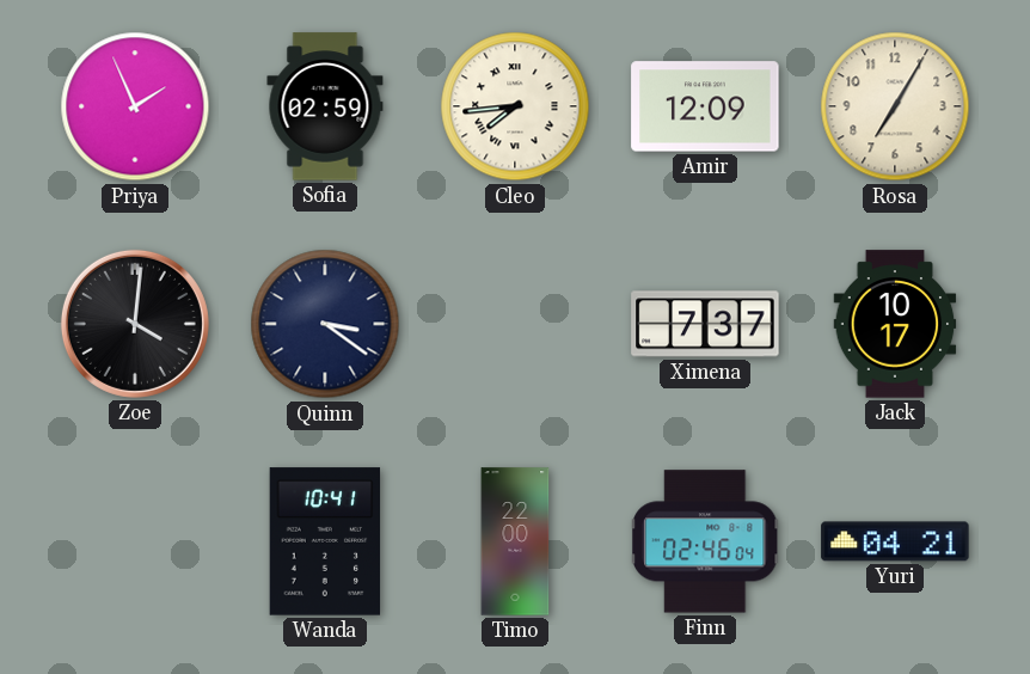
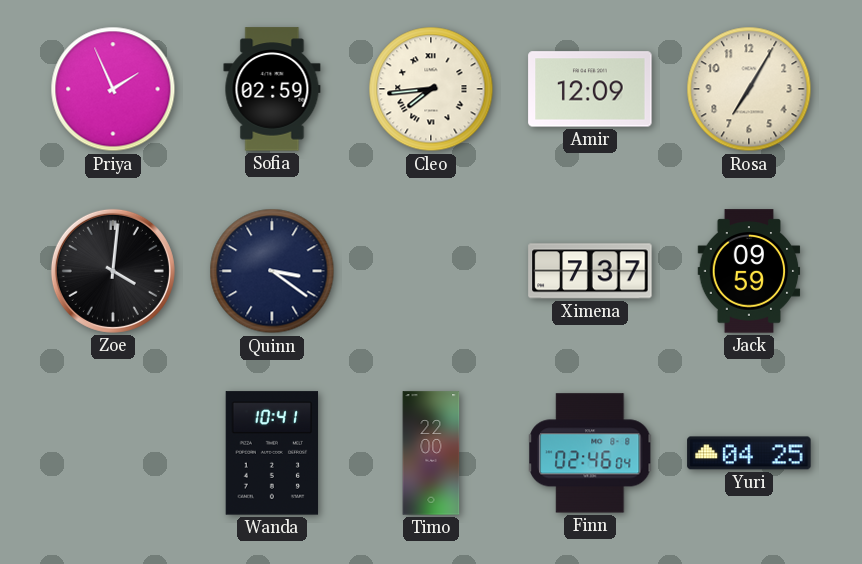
Jack: 10:17 -> 09:59 (749, 271)
Yuri: 04:21 -> 04:25 (749, 453)
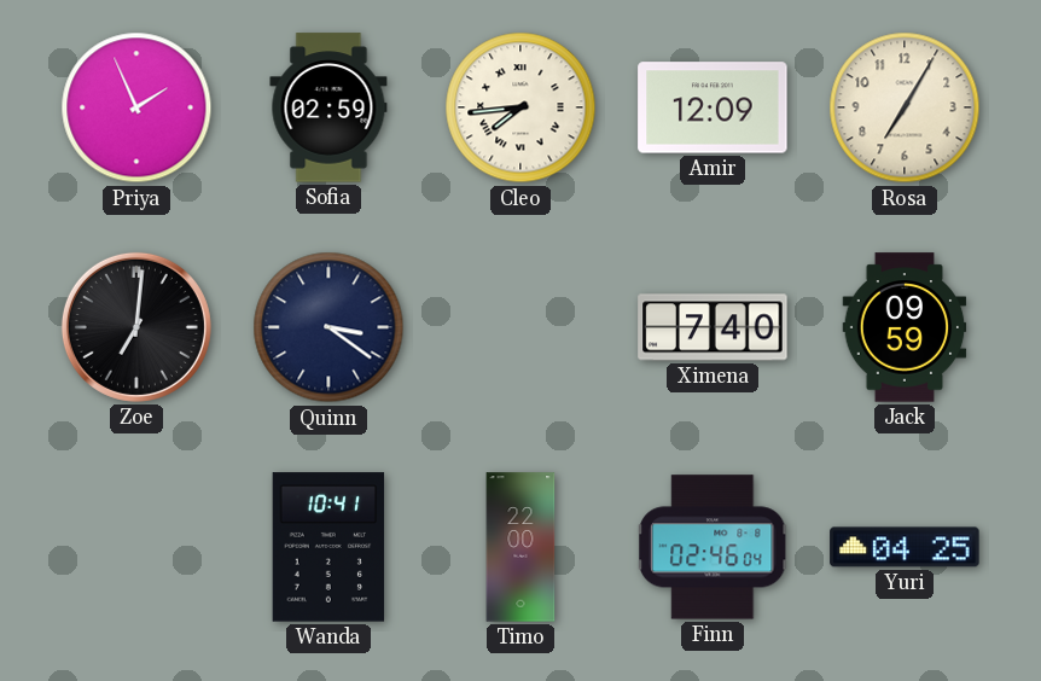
Zoe: 4:01 -> 7:01 (136, 327)
Ximena: 7:37 -> 7:40 (713, 327)
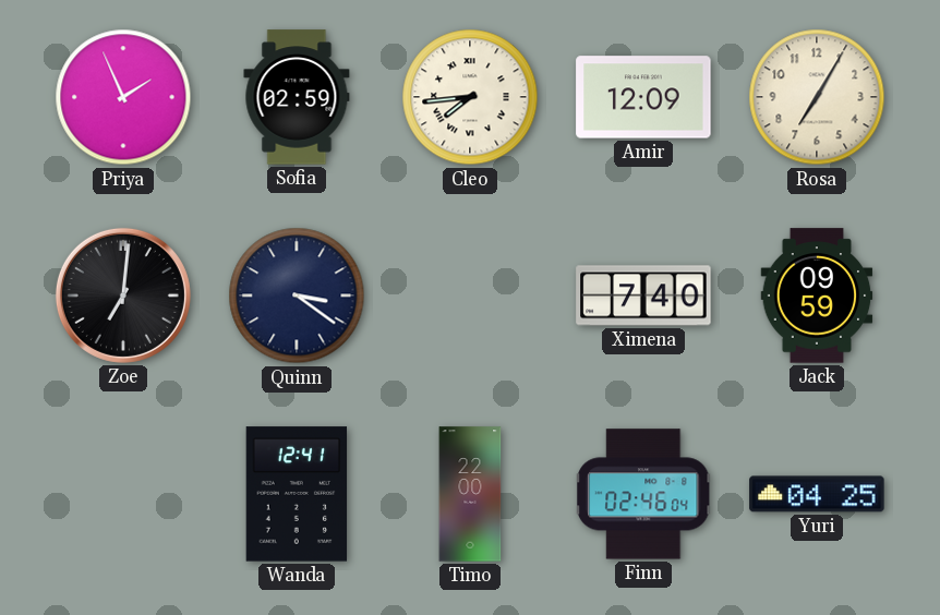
Wanda: 10:41 -> 12:41 (297, 494)
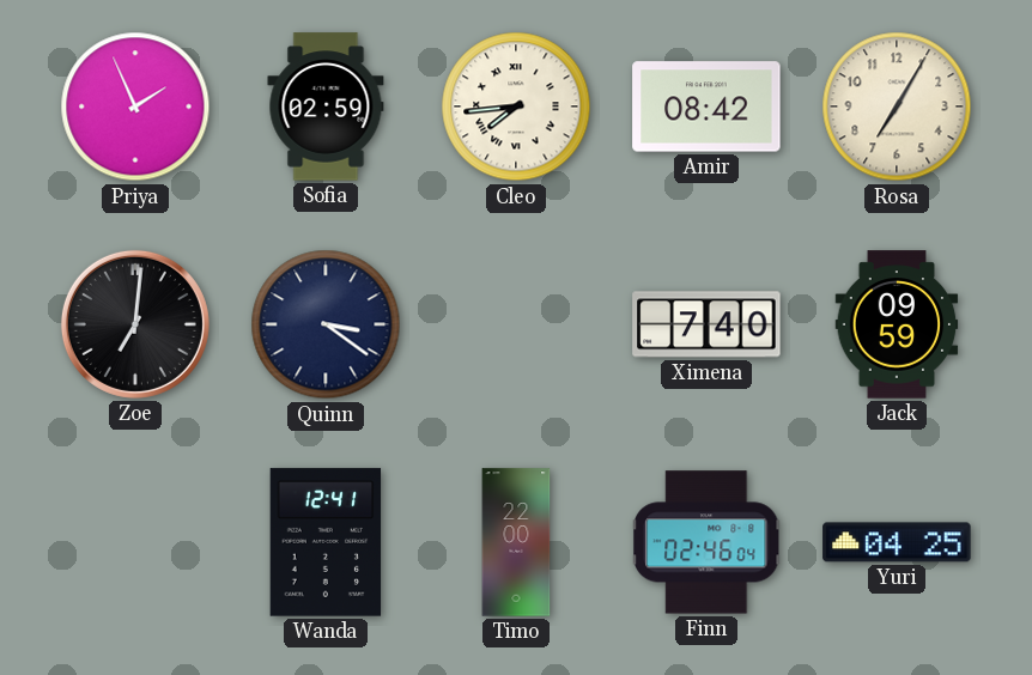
Amir: 12:09 -> 08:42 (706, 107)
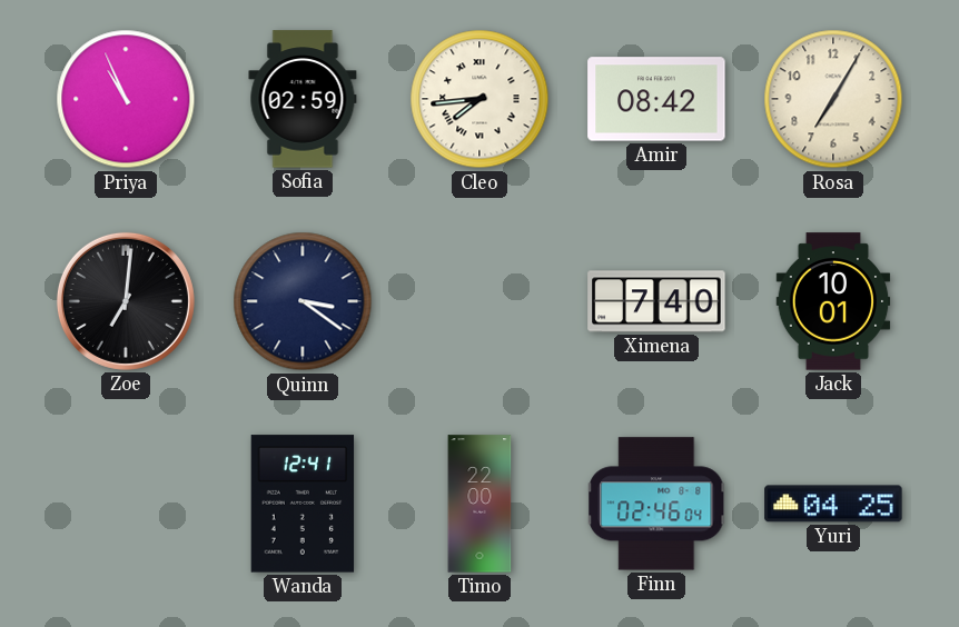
Priya: 1:56 -> 10:56 (126, 99)
Jack: 09:59 -> 10:01 (833, 301)
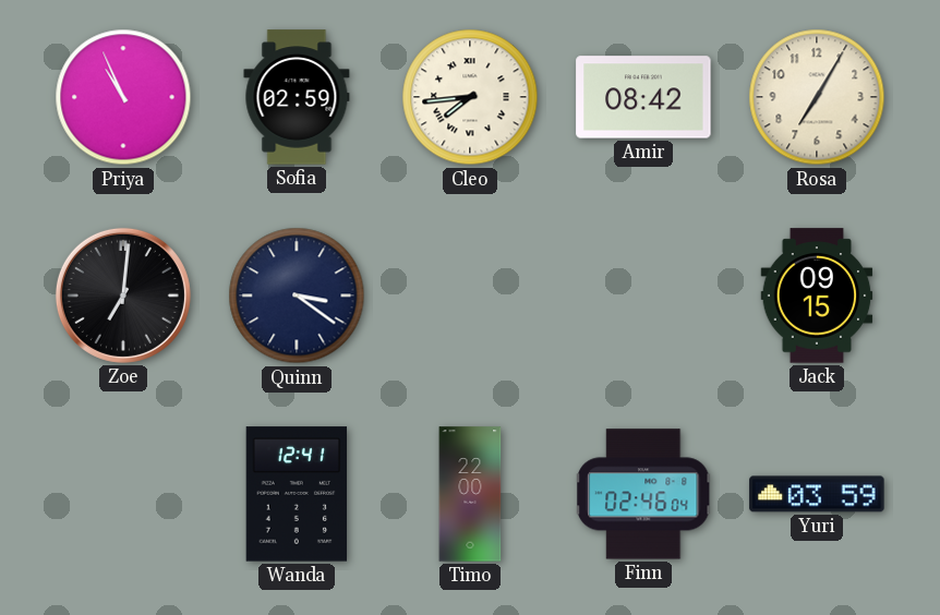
Ximena: 7:40 -> none (656, 301)
Jack: 10:01 -> 09:15 (817, 296)
Yuri: 04:25 -> 03:59 (817, 494)
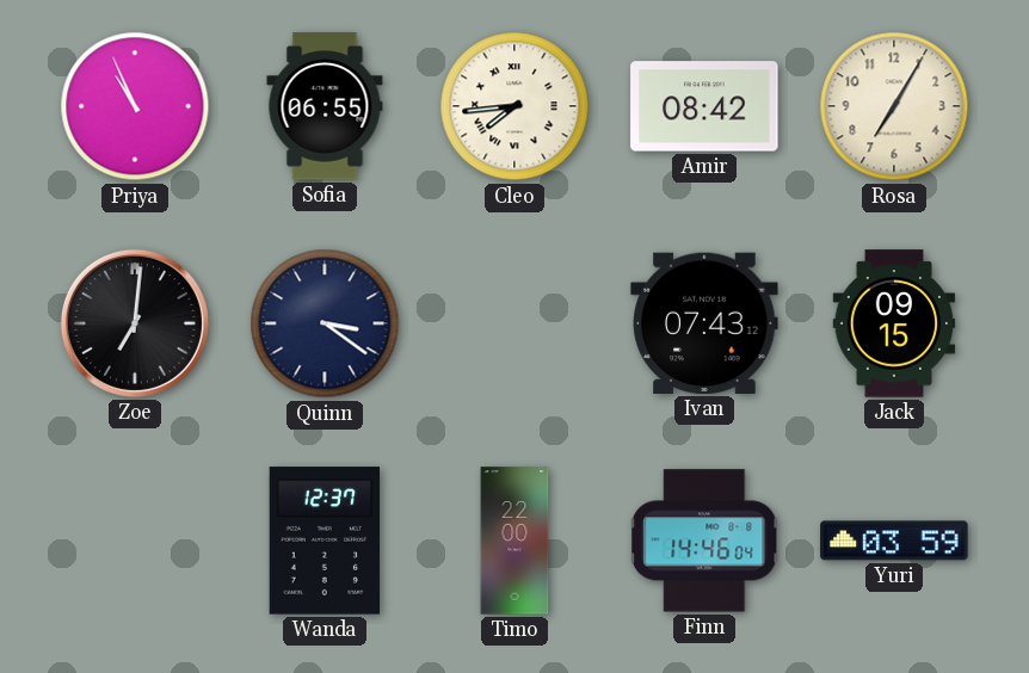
Sofia: 02:59 -> 06:55 (325, 106)
Ivan: none -> 07:43 (704, 323)
Wanda: 12:41 -> 12:37 (325, 541)
Finn: 02:46 -> 14:46 (704, 541)
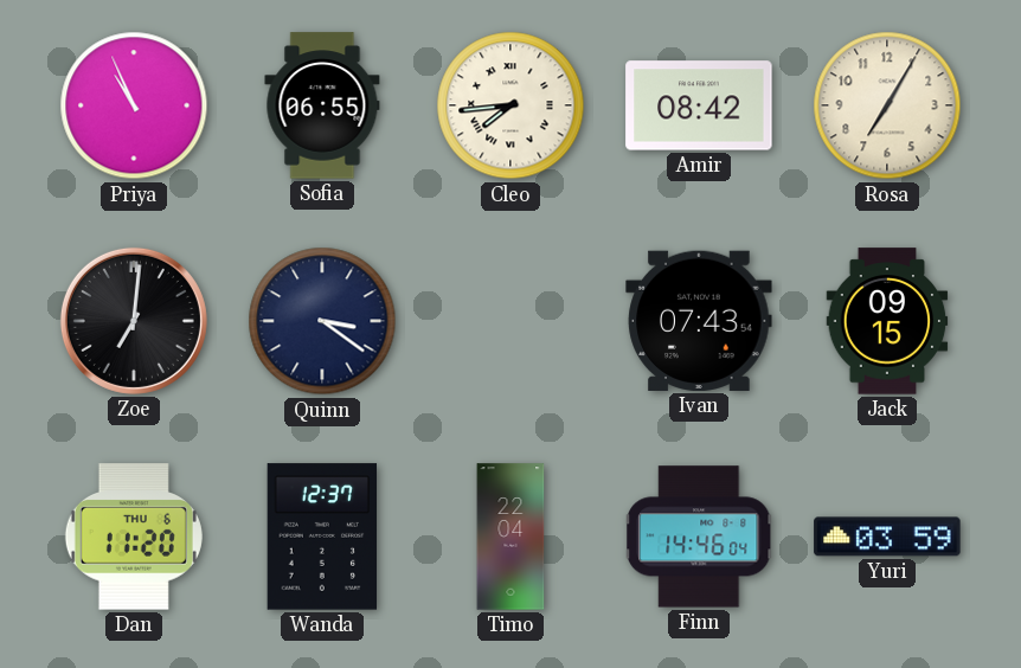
Ivan: 07:43:12 -> 07:43:54 (699, 321)
Dan: none -> 11:20 (134, 537)
Timo: 22:00 -> 22:04 (510, 537)
